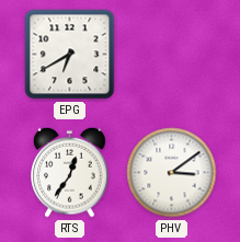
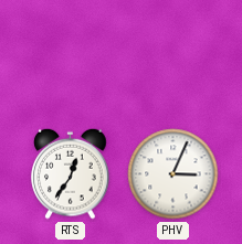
EPG: 6:40 -> none (70, 55)
PHV: 3:09 -> 3:04 (173, 174)
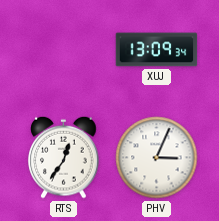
XUJ: none -> 13:09 (157, 50)
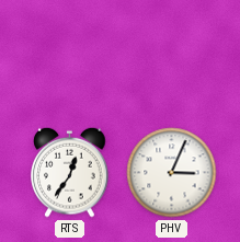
XUJ: 13:09 -> none (157, 50)
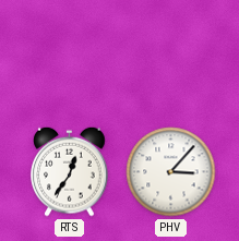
PHV: 3:04 -> 3:07 (171, 172)
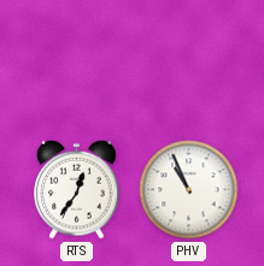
PHV: 3:07 -> 10:56 (189, 190)
